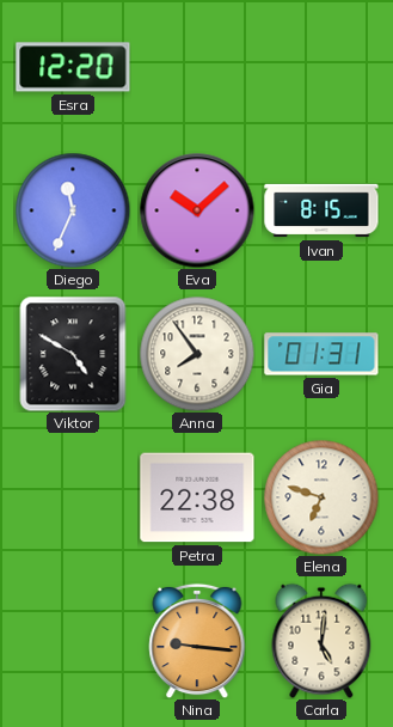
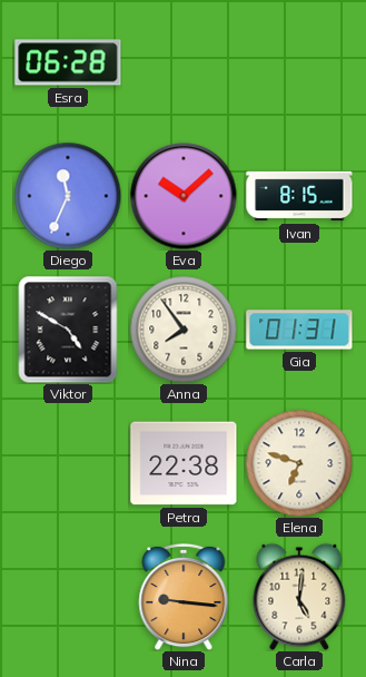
Esra: 12:20 -> 06:28 (68, 62)
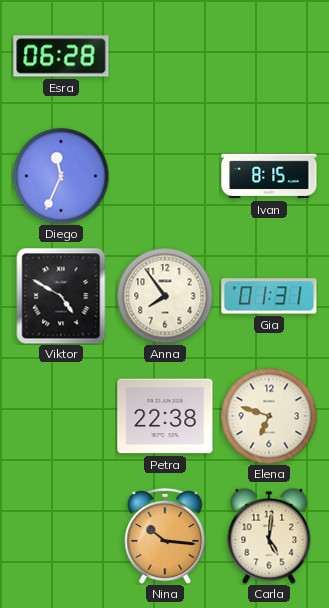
Eva: 10:08 -> none (184, 196)
Nina: 9:16 -> 10:16 (165, 536)
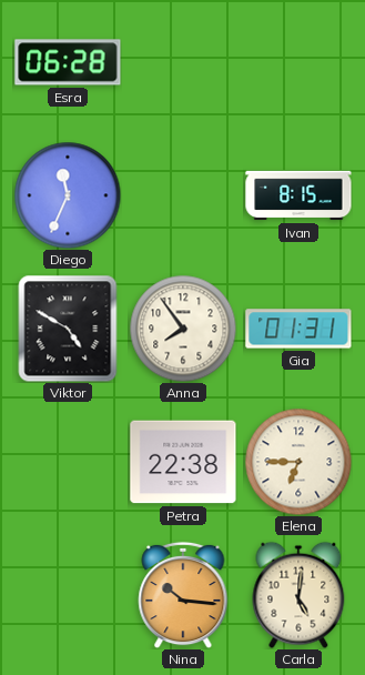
Elena: 6:48 -> 6:45 (298, 462)
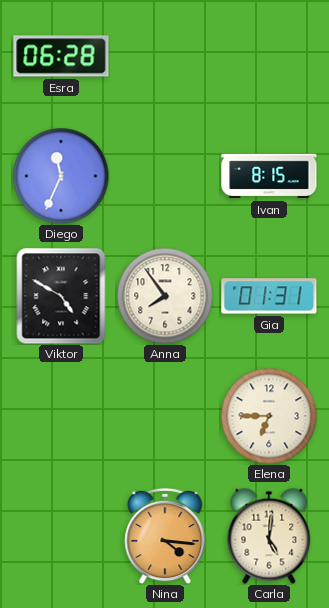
Petra: 22:38 -> none (183, 462)
Nina: 10:16 -> 4:16 (165, 536)
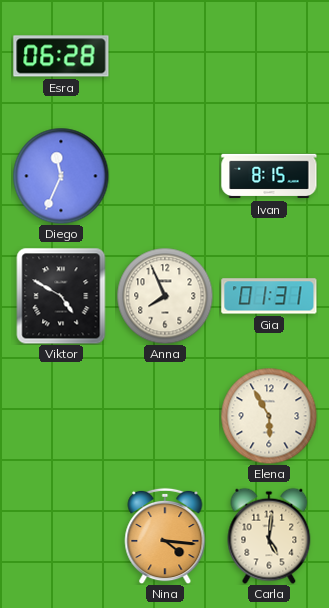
Anna: 7:54 -> 7:56 (165, 296)
Elena: 6:45 -> 5:55 (269, 416)
